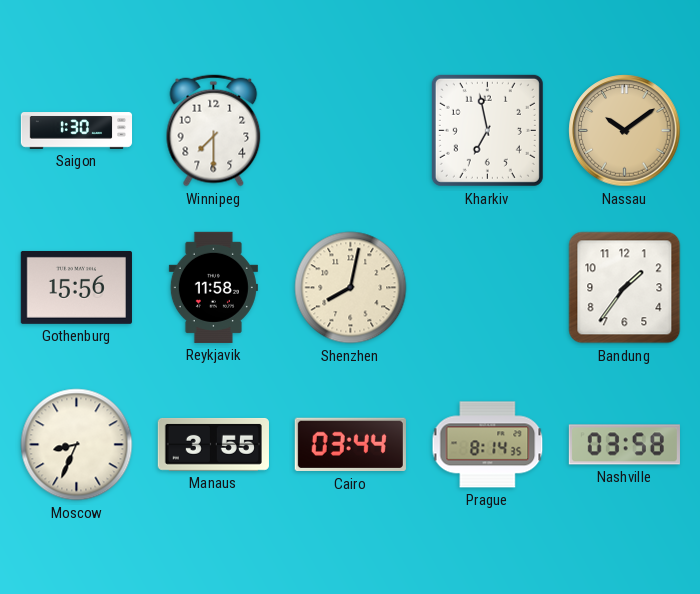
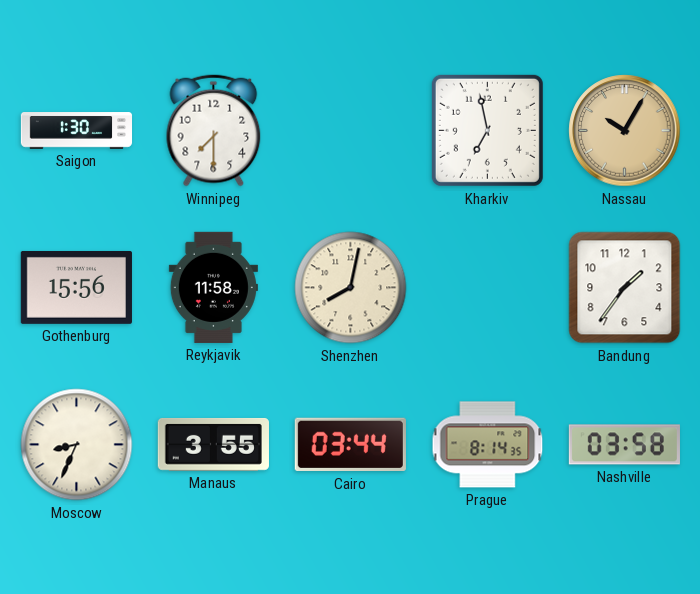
Nassau: 10:09 -> 10:05 (625, 131)
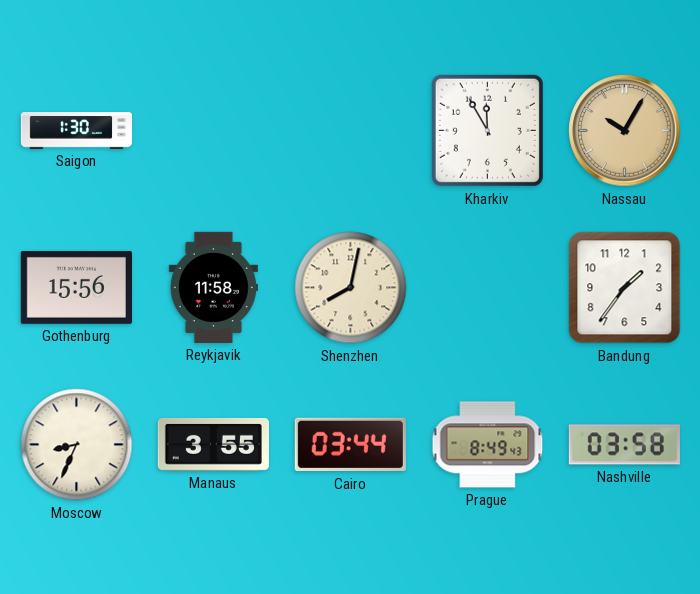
Winnipeg: 7:30 -> none (214, 131)
Kharkiv: 6:58 -> 11:55 (487, 130)
Prague: 8:14 -> 8:49 (488, 445)
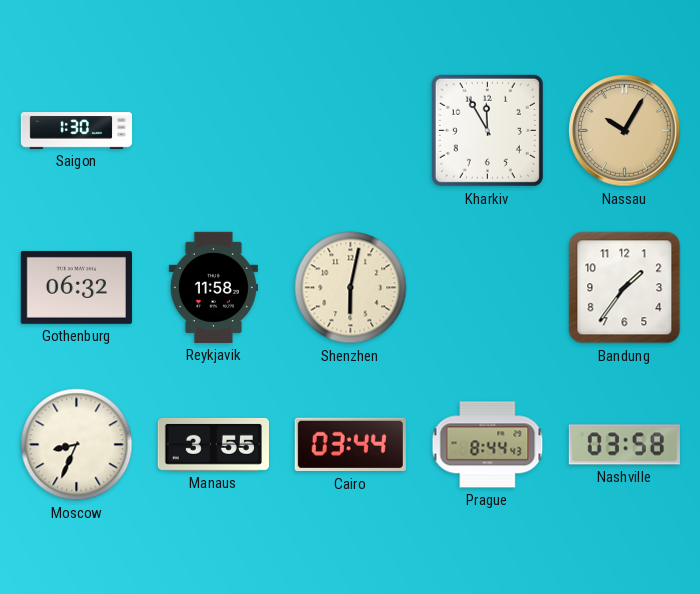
Gothenburg: 15:56 -> 06:32 (76, 287)
Shenzhen: 8:02 -> 6:02 (351, 288)
Prague: 8:49 -> 8:44 (488, 445)
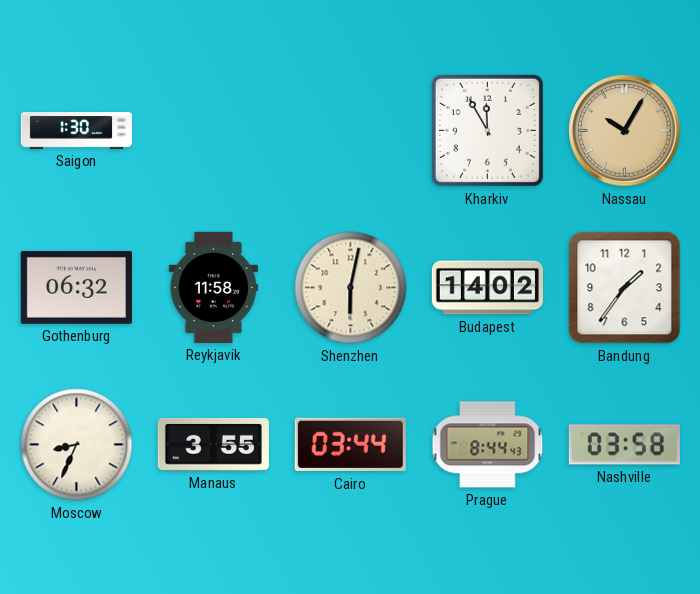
Budapest: none -> 14:02 (487, 288)
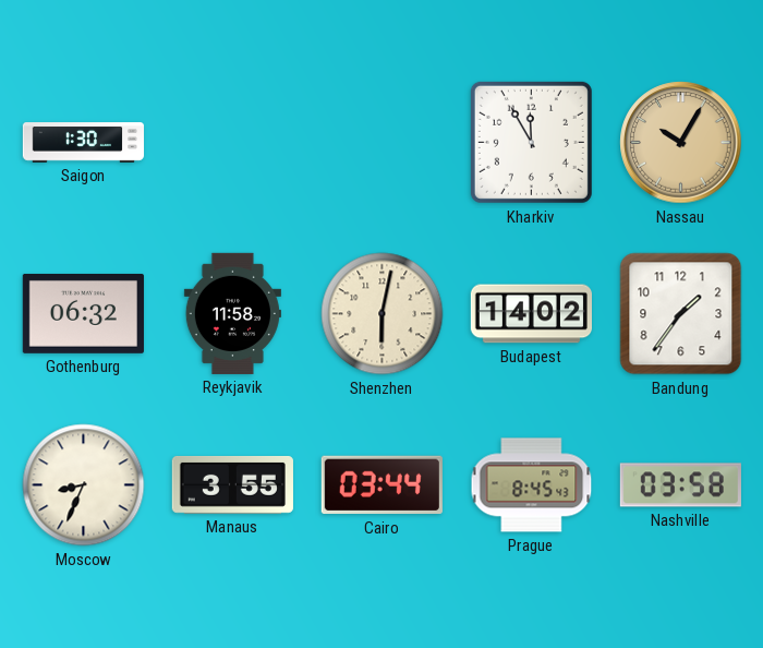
Prague: 8:44 -> 8:45 (532, 485)
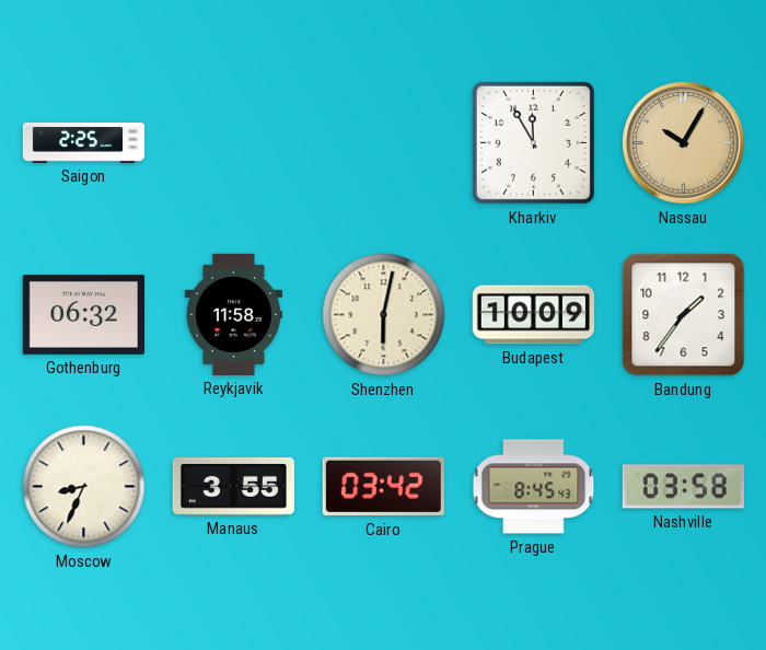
Saigon: 1:30 -> 2:25 (84, 143)
Budapest: 14:02 -> 10:09 (533, 315)
Cairo: 03:44 -> 03:42 (383, 487)
